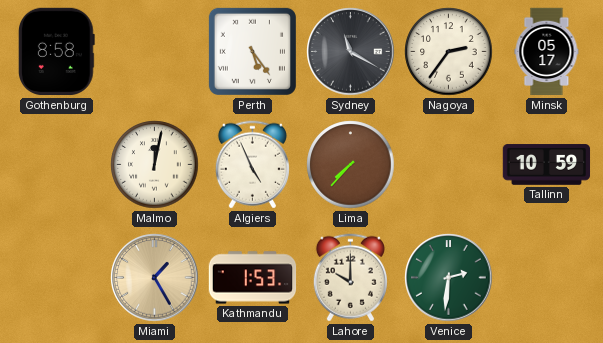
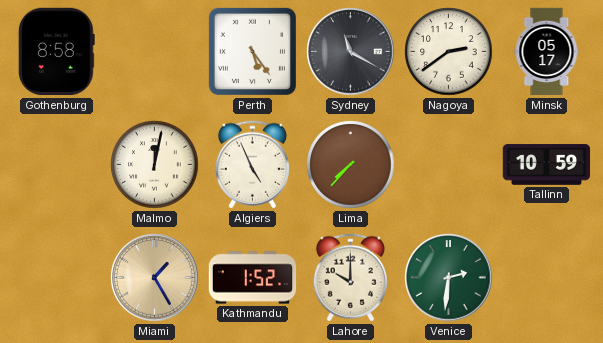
Nagoya: 2:36 -> 2:39 (449, 52)
Kathmandu: 1:53 -> 1:52 (253, 278)
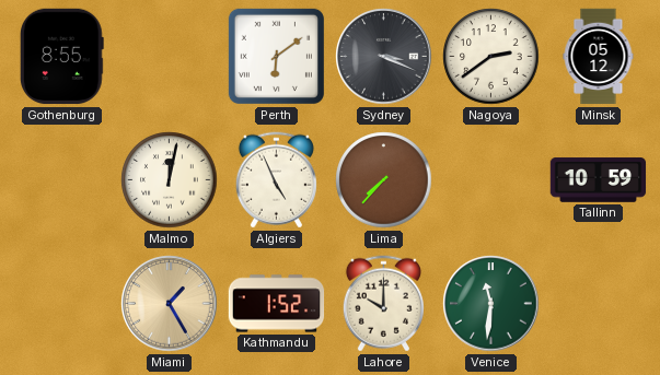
Gothenburg: 8:58 -> 8:55 (61, 57)
Perth: 5:24 -> 6:09 (276, 56)
Sydney: 11:20 -> 3:19 (384, 57)
Minsk: 05:17 -> 05:12 (599, 57)
Venice: 2:31 -> 11:31 (491, 304)
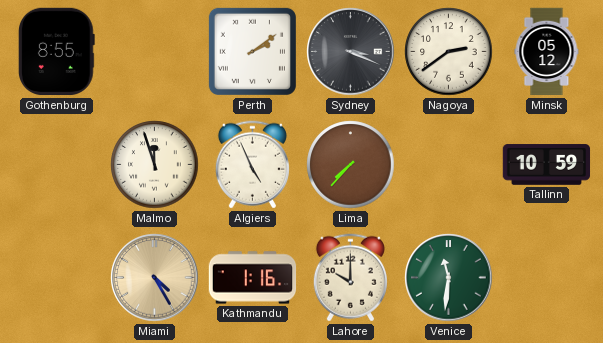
Perth: 6:09 -> 2:09 (252, 51)
Malmo: 12:02 -> 11:57 (155, 165)
Miami: 1:25 -> 4:25 (155, 278)
Kathmandu: 1:52 -> 1:16 (253, 278)
